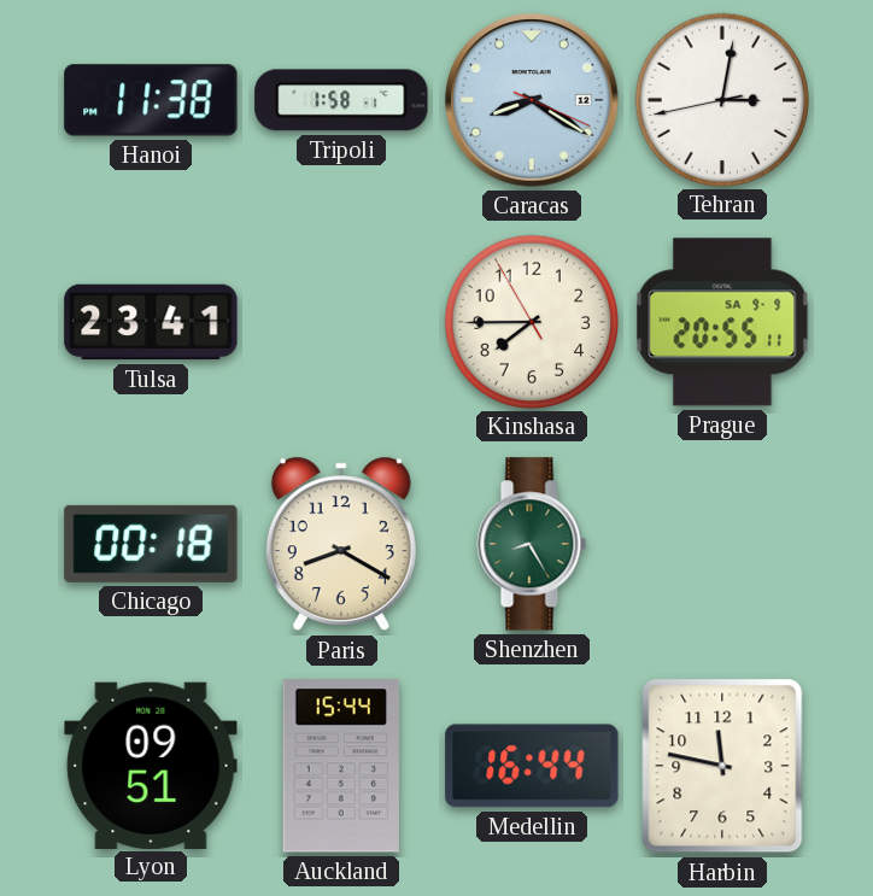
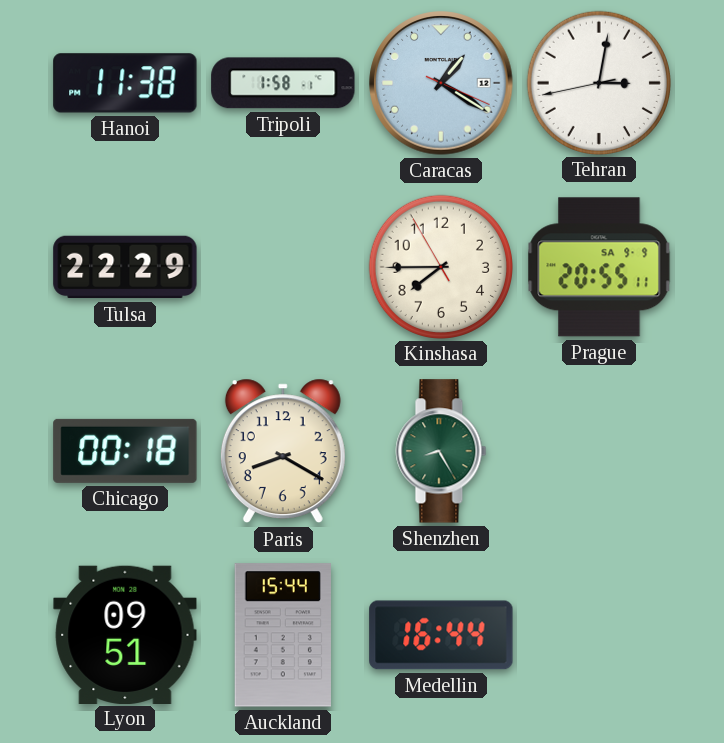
Caracas: 8:20 -> 1:20 (441, 83)
Tulsa: 23:41 -> 22:29 (125, 267)
Harbin: 11:47 -> none (722, 766)
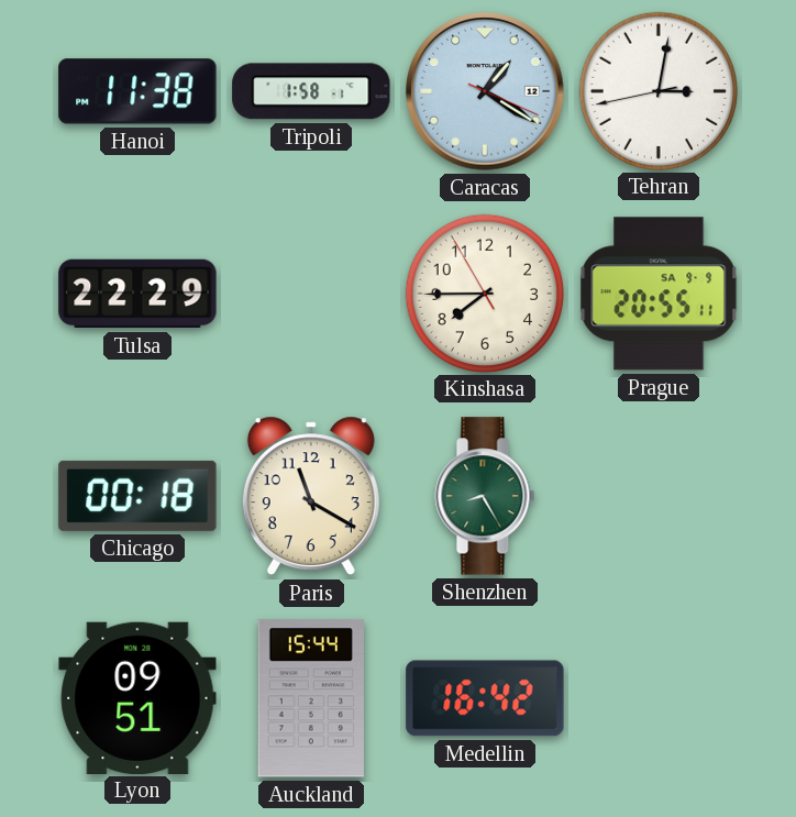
Paris: 8:20 -> 11:20 (311, 496)
Medellin: 16:44 -> 16:42 (485, 698)
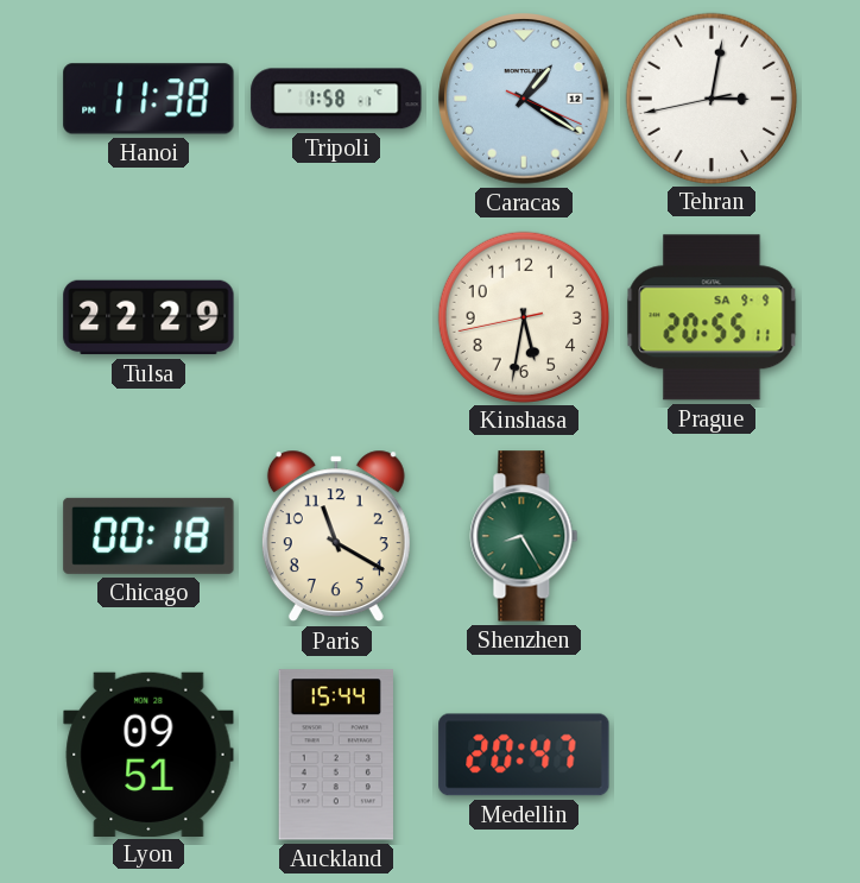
Kinshasa: 7:44 -> 5:31 (523, 316)
Medellin: 16:42 -> 20:47 (524, 755)
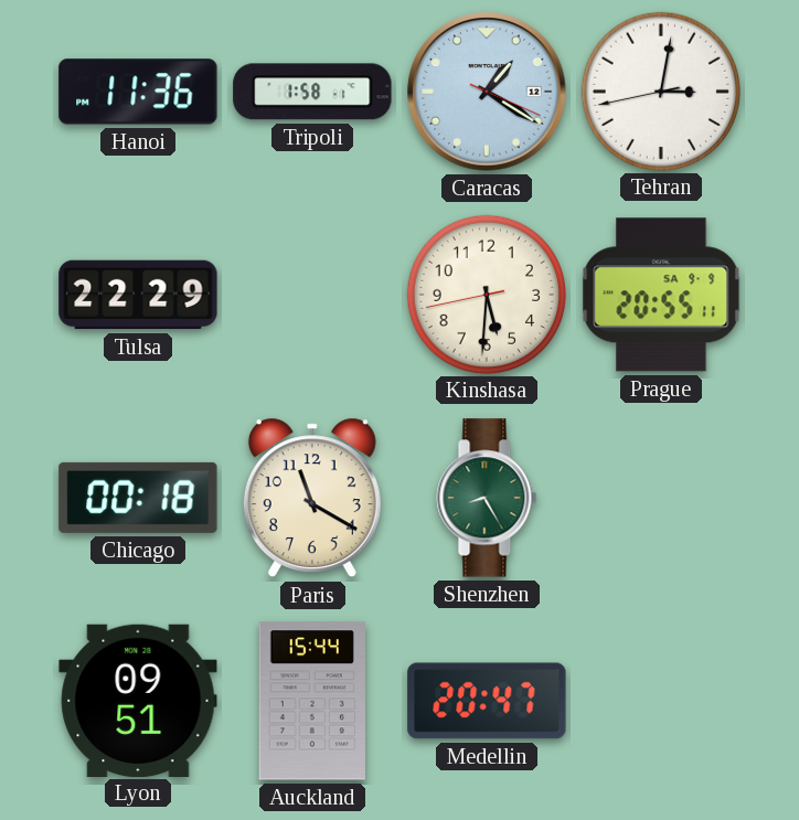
Hanoi: 11:38 -> 11:36 (138, 92)
Kinshasa: 5:31 -> 5:30 (486, 294)
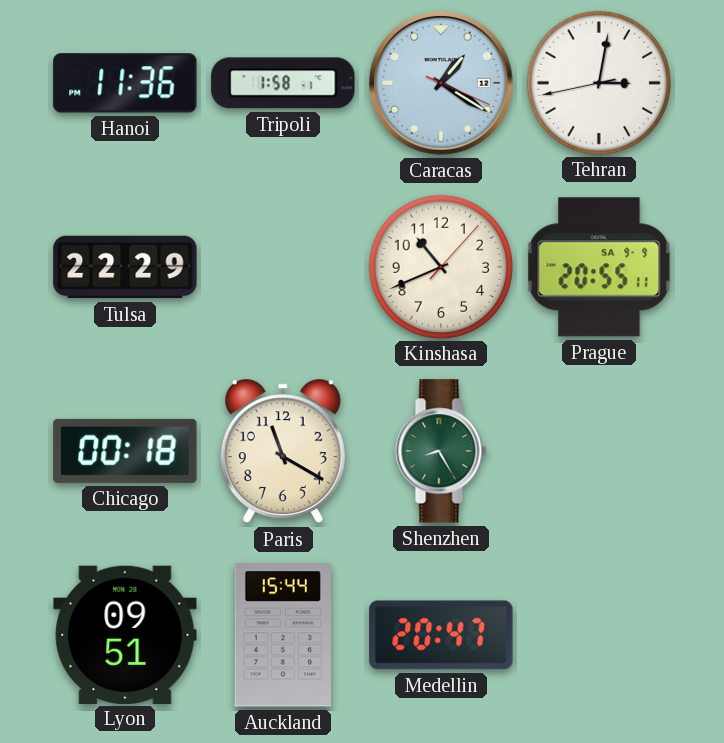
Kinshasa: 5:30 -> 10:41 (440, 266)
